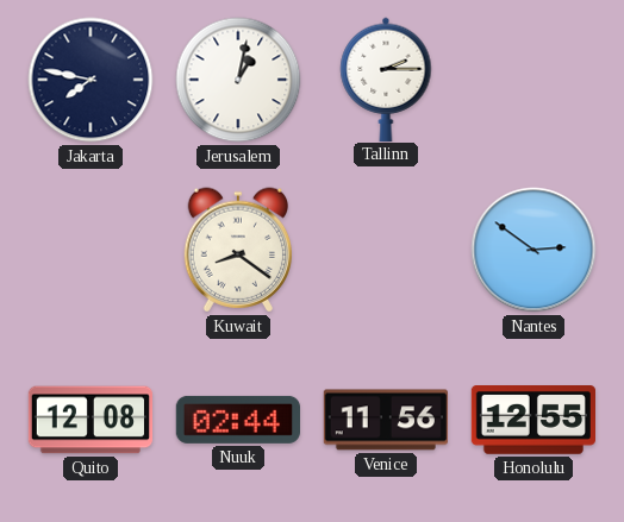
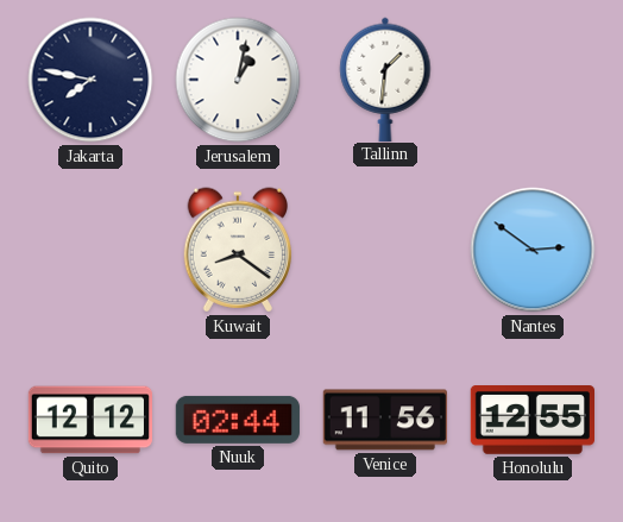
Tallinn: 2:15 -> 1:31 (385, 78)
Quito: 12:08 -> 12:12 (89, 420)
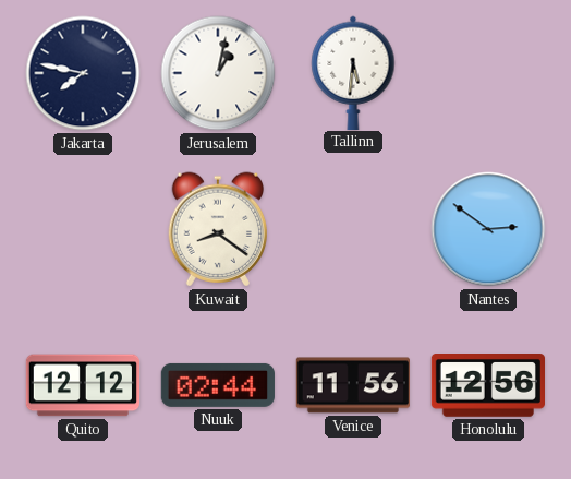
Tallinn: 1:31 -> 5:31 (353, 72)
Honolulu: 12:55 -> 12:56 (487, 386)
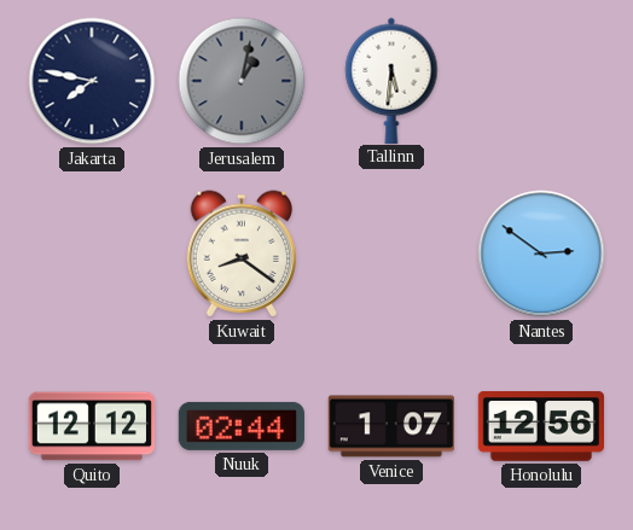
Jerusalem dial: white -> grey (242, 81)
Venice: 11:56 -> 1:07 (391, 426)
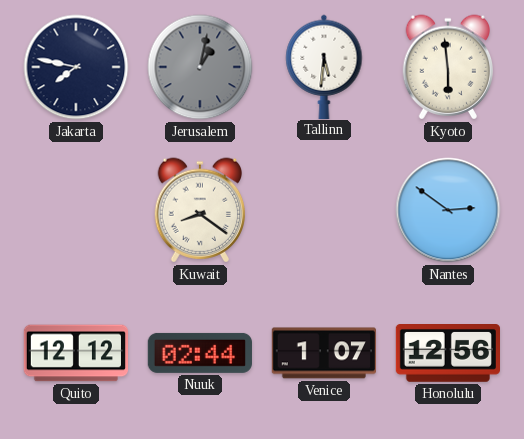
Kyoto: none -> 5:59 (447, 67)
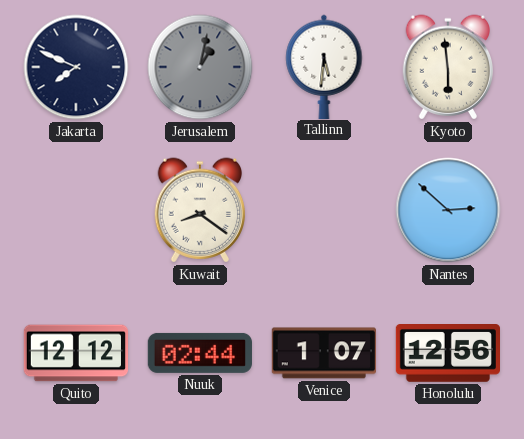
Jakarta: 7:47 -> 7:49 (76, 67)
Nantes: 2:51 -> 2:52 (448, 210)
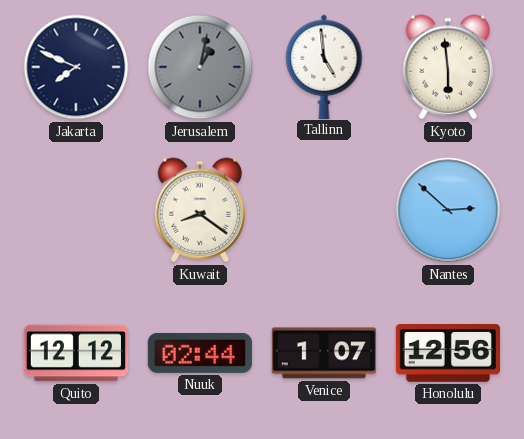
Tallinn: 5:31 -> 4:59 (324, 66)
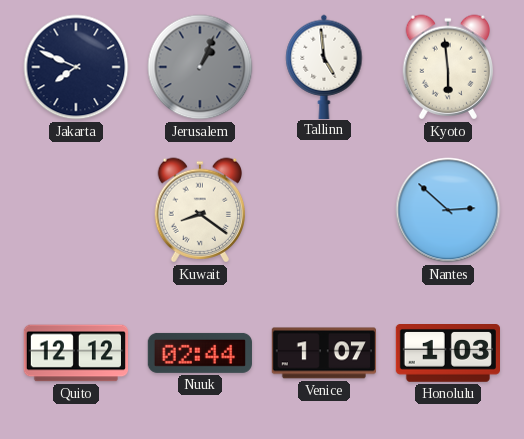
Jerusalem: 1:02 -> 1:04 (200, 67)
Honolulu: 12:56 -> 1:03 (447, 354)
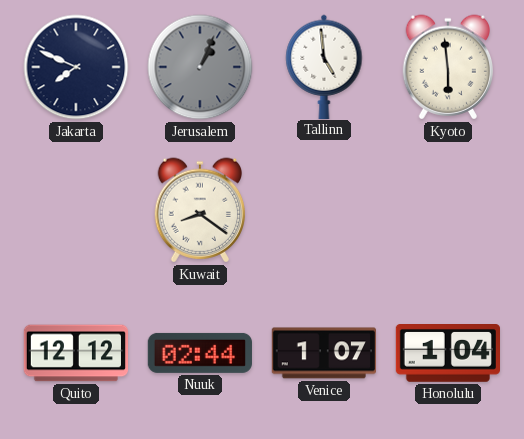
Nantes: 2:52 -> none (448, 210)
Honolulu: 1:03 -> 1:04 (447, 354)
